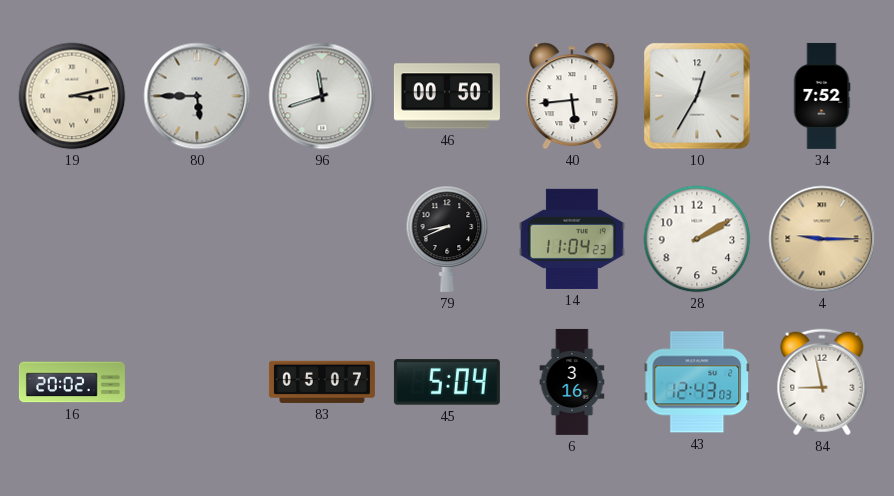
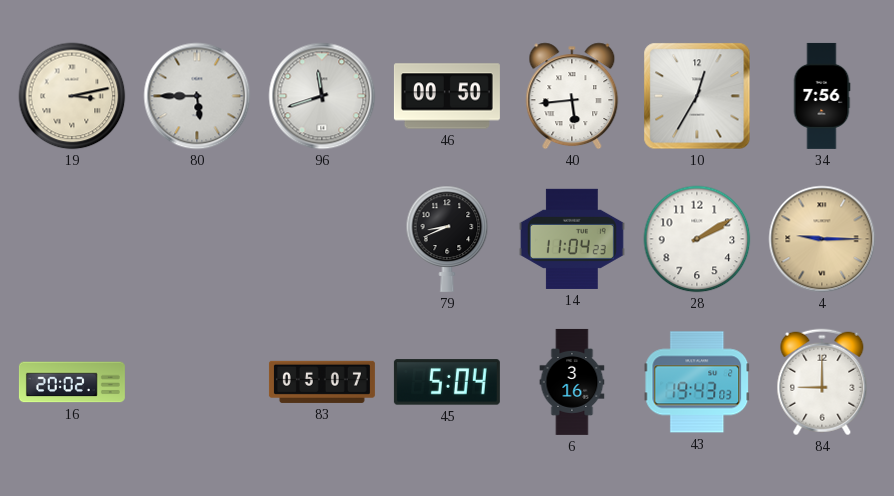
34: 7:52 -> 7:56 (822, 96)
43: 12:43 -> 19:43 (697, 382)
84: 8:58 -> 9:00 (822, 382)
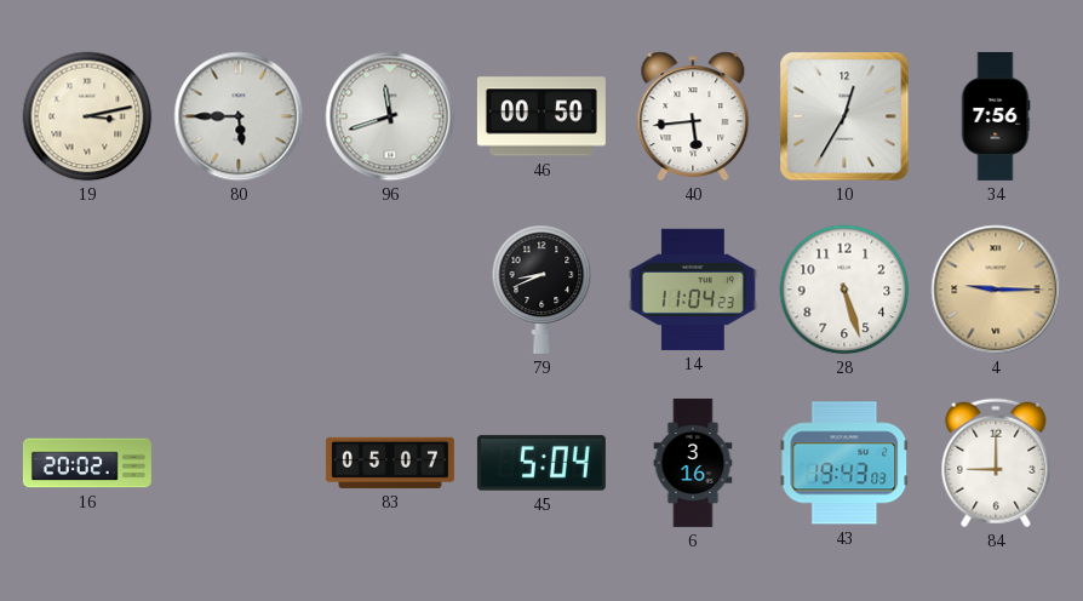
28: 2:10 -> 5:27 (844, 290)
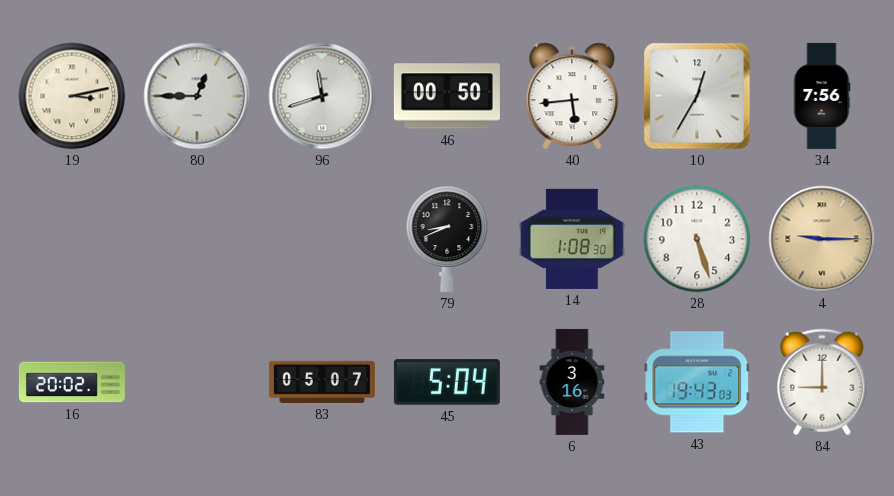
80: 5:45 -> 12:45 (197, 96)
14: 11:04 -> 1:08 (572, 239)
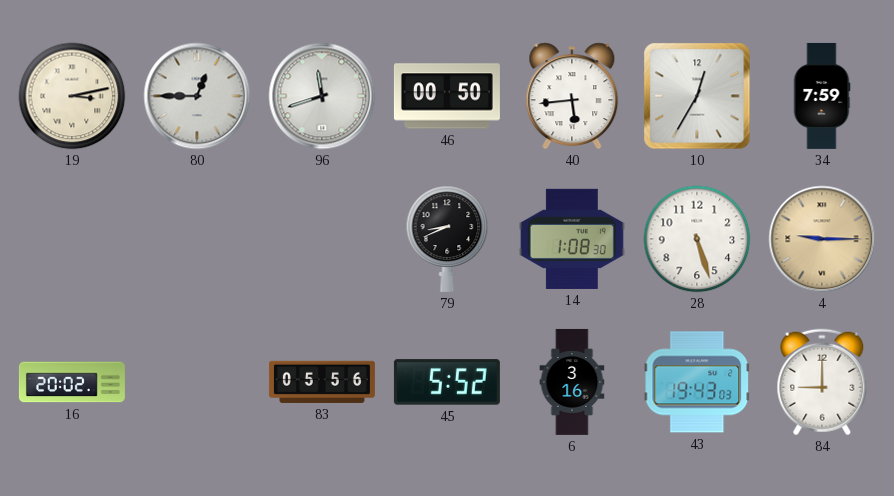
34: 7:56 -> 7:59 (822, 96)
83: 05:07 -> 05:56 (322, 382)
45: 5:04 -> 5:52 (447, 382)
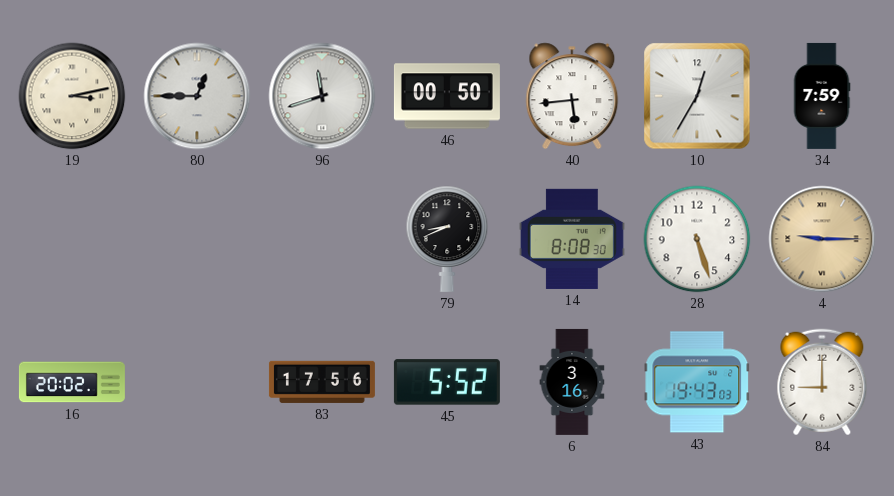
14: 1:08 -> 8:08 (572, 239)
83: 05:56 -> 17:56 (322, 382)
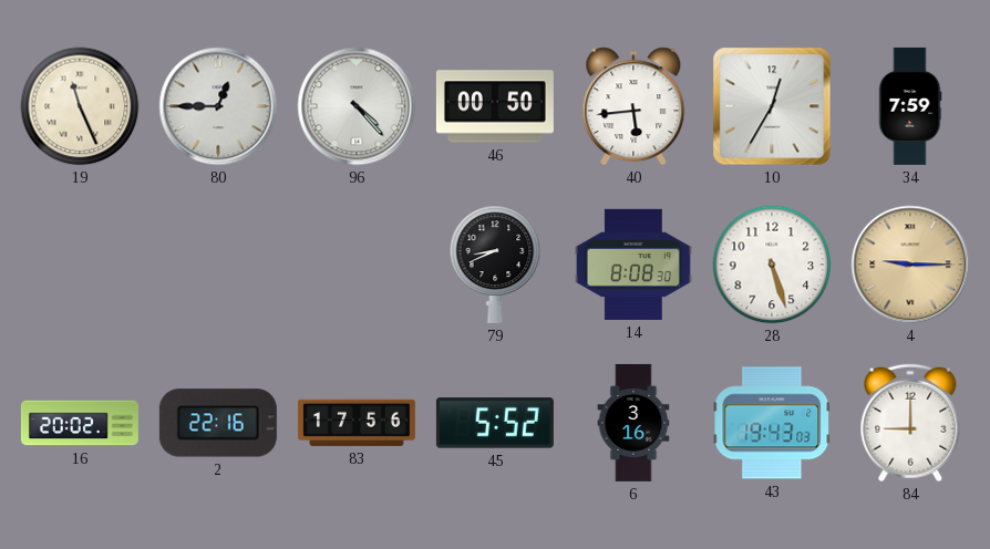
19: 3:13 -> 11:26 (80, 106)
96: 11:42 -> 4:23 (357, 106)
2: none -> 22:16 (218, 423)
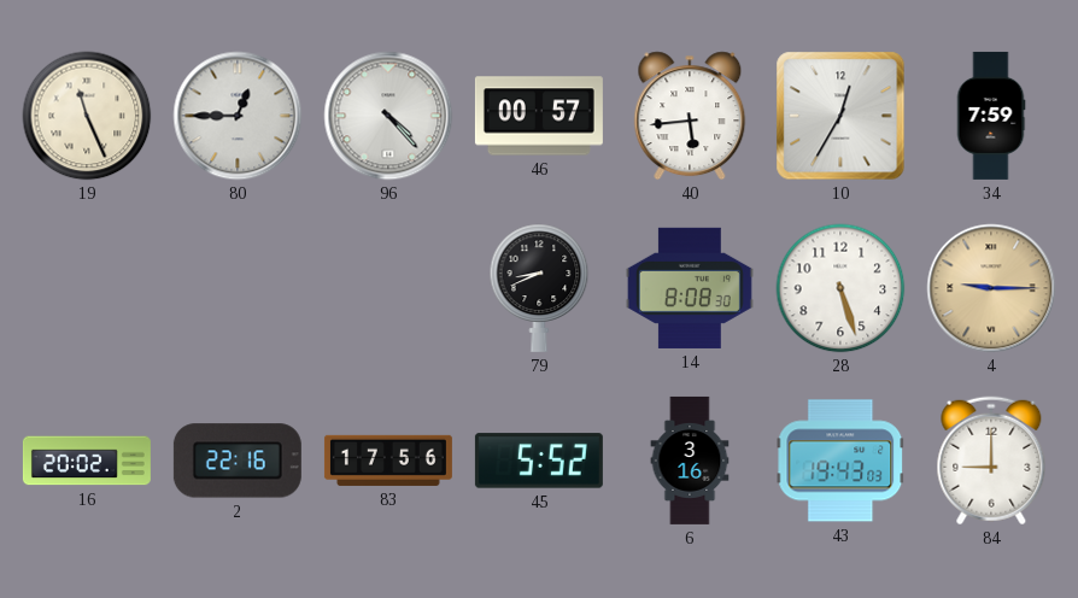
46: 00:50 -> 00:57 (539, 116)
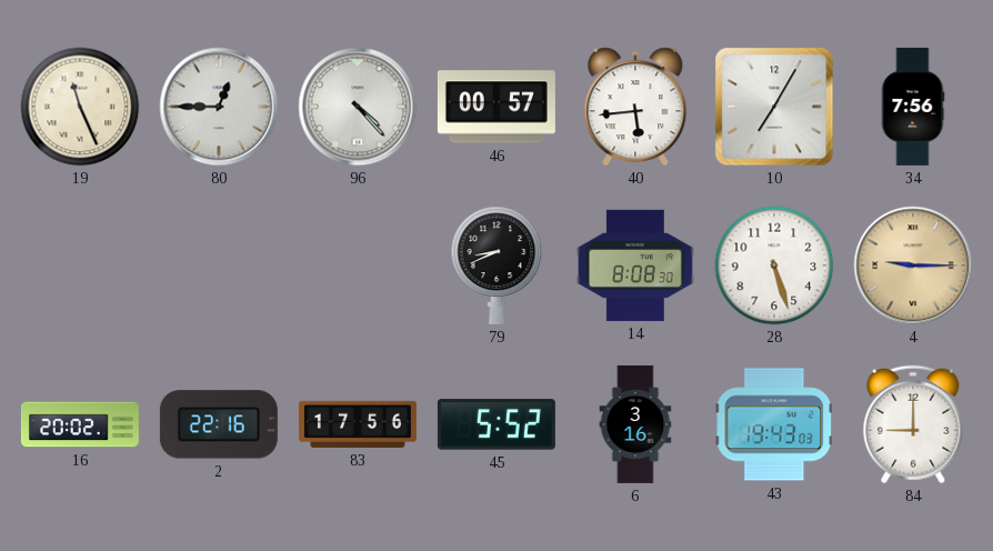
10: 12:35 -> 7:05 (774, 107)
34: 7:59 -> 7:56 (913, 107)
